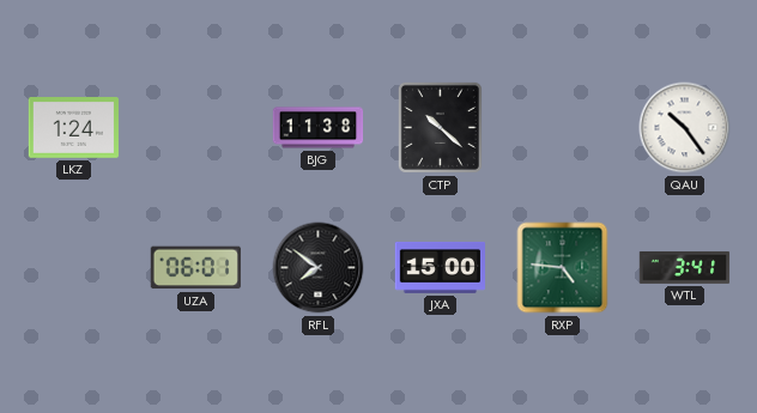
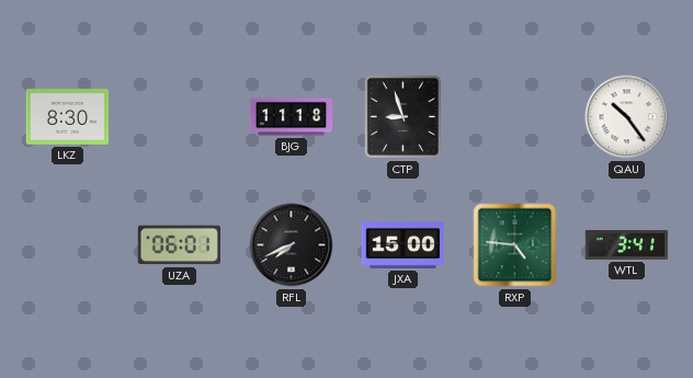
LKZ: 1:24 -> 8:30 (68, 117)
BJG: 11:38 -> 11:18 (292, 117)
CTP: 10:22 -> 8:57 (402, 116)
RFL: 7:51 -> 7:41 (292, 245)
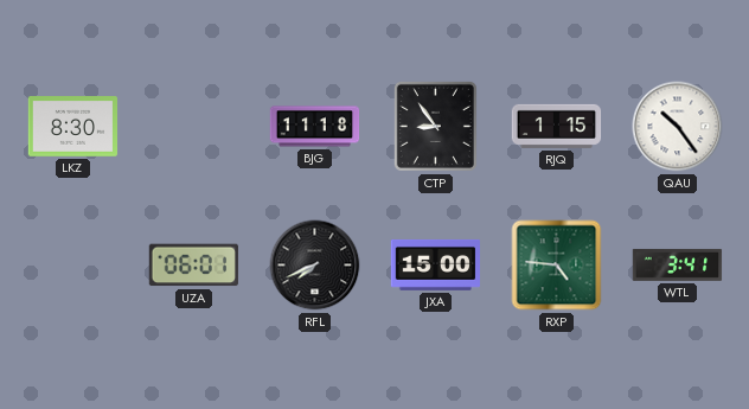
CTP: 8:57 -> 8:54 (435, 126)
RJQ: none -> 1:15 (557, 126)
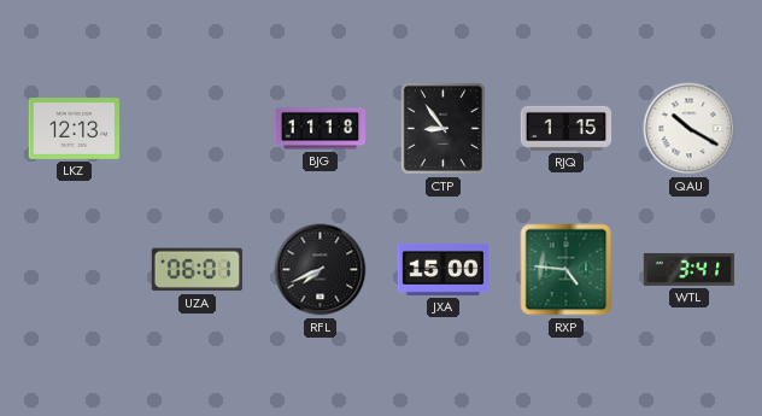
LKZ: 8:30 -> 12:13 (75, 129)
QAU: 10:24 -> 10:20 (690, 129)
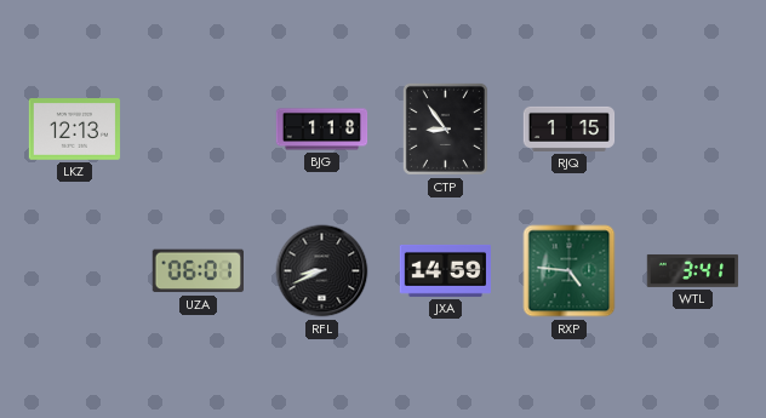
BJG: 11:18 -> 1:18 (322, 130)
QAU: 10:20 -> none (690, 129)
RFL: 7:41 -> 8:41 (322, 271)
JXA: 15:00 -> 14:59 (445, 270)
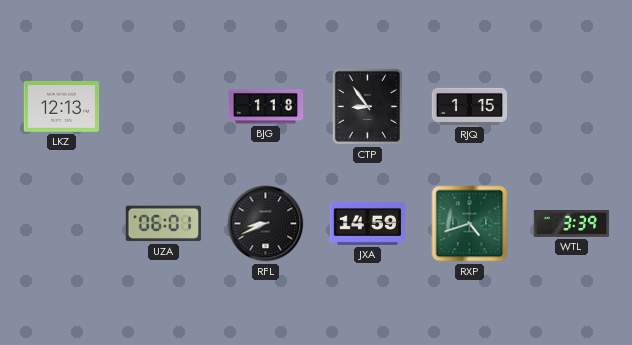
RXP: 4:46 -> 4:42 (470, 224)
WTL: 3:41 -> 3:39 (572, 223)
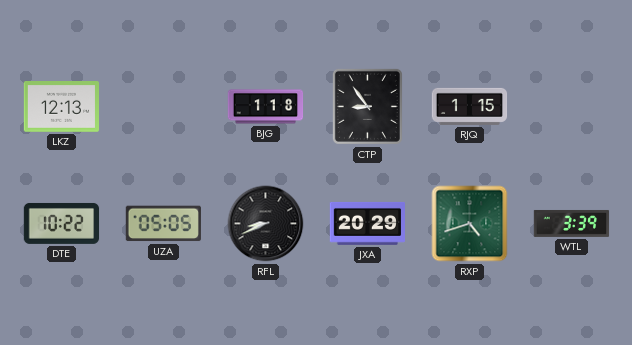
DTE: none -> 10:22 (62, 223)
UZA: 06:01 -> 05:05 (163, 224)
JXA: 14:59 -> 20:29 (367, 223)
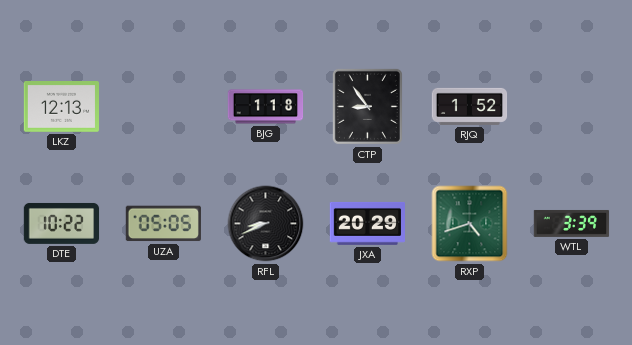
RJQ: 1:15 -> 1:52 (470, 106)
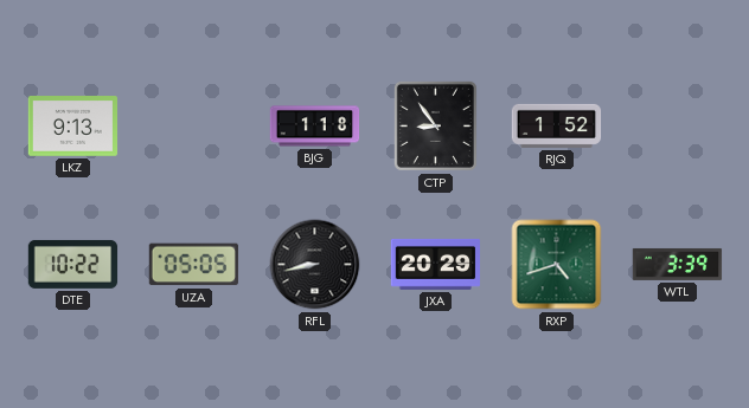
LKZ: 12:13 -> 9:13 (73, 127)
RFL: 8:41 -> 8:43 (315, 265)
